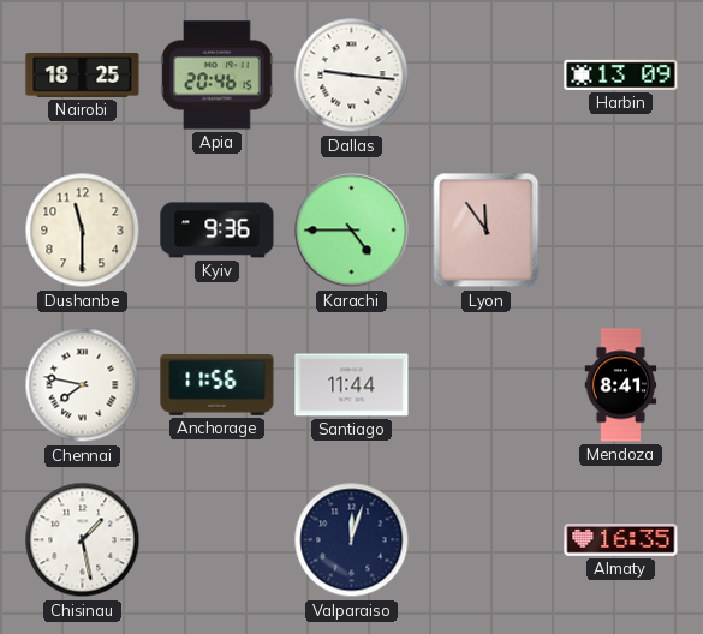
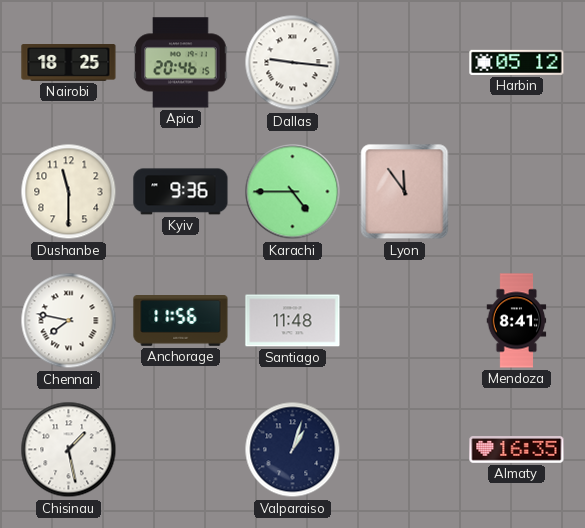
Harbin: 13:09 -> 05:12 (517, 62)
Santiago: 11:44 -> 11:48 (293, 321)
Valparaiso: 12:03 -> 1:03 (293, 450)
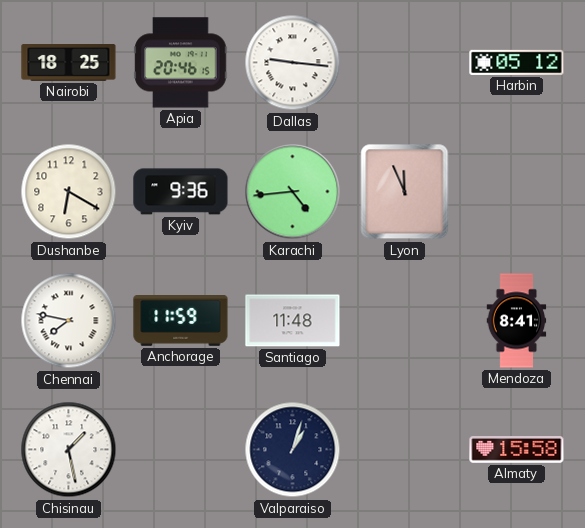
Dushanbe: 11:30 -> 6:20 (69, 192)
Karachi: 4:45 -> 4:44 (293, 192)
Lyon: 11:54 -> 11:56 (405, 192)
Anchorage: 11:56 -> 11:59 (181, 321)
Almaty: 16:35 -> 15:58 (517, 450)
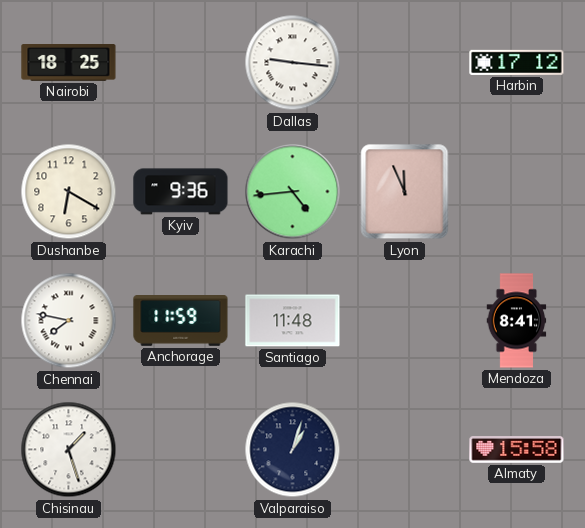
Apia: 20:46 -> none (181, 63)
Harbin: 05:12 -> 17:12 (517, 62)
Chisinau: 1:28 -> 1:27 (69, 450)
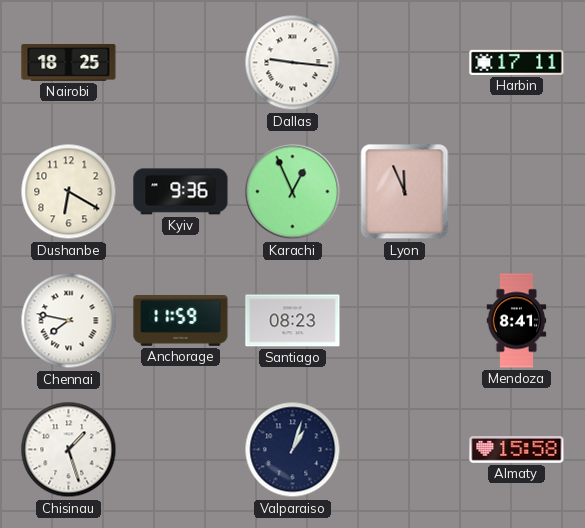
Harbin: 17:12 -> 17:11 (517, 62)
Karachi: 4:44 -> 12:56 (293, 192)
Santiago: 11:48 -> 08:23 (293, 321)
